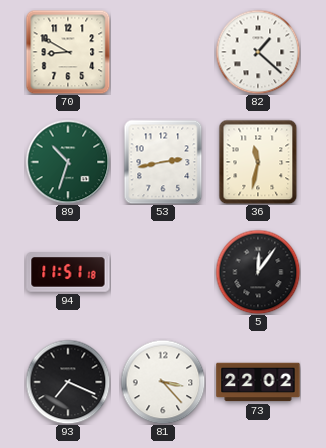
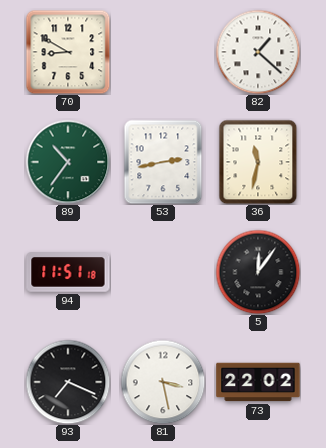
89: 10:33 -> 10:36 (68, 162)
81: 3:23 -> 3:28 (163, 382)
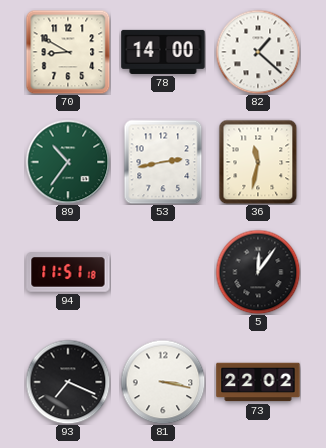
78: none -> 14:00 (163, 52)
81: 3:28 -> 3:17 (163, 382)
